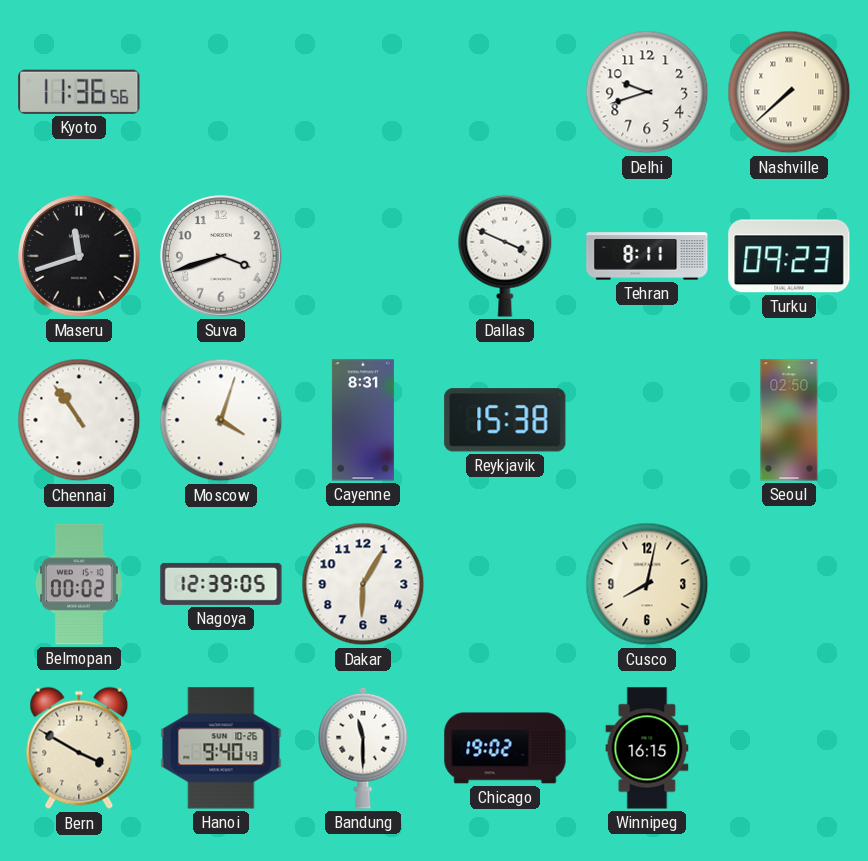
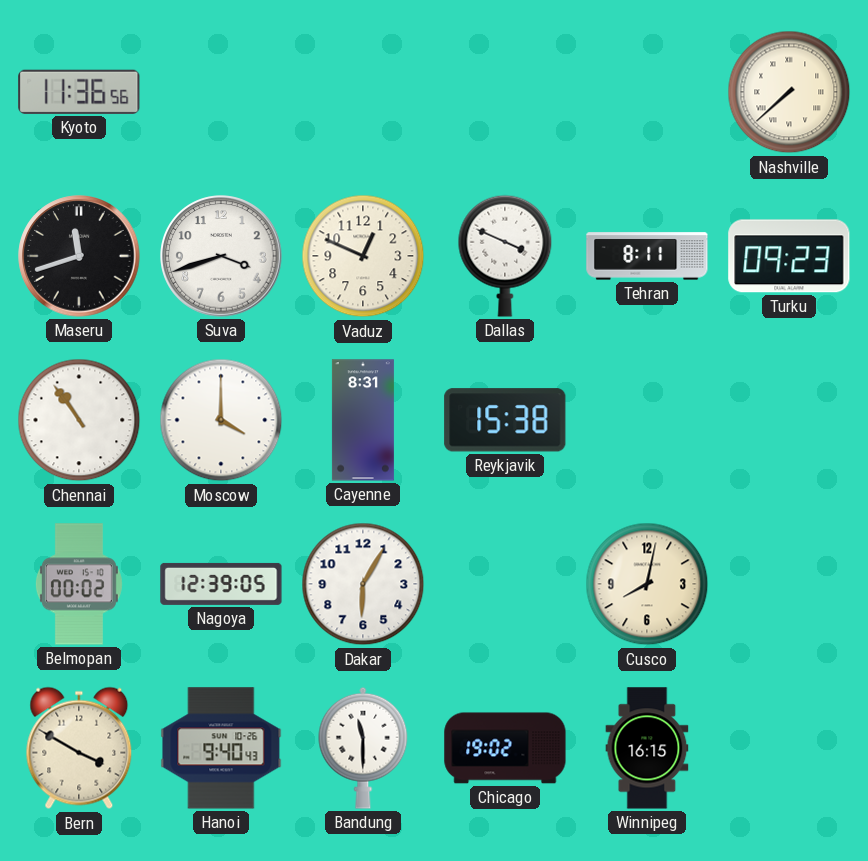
Delhi: 9:42 -> none (647, 92)
Vaduz: none -> 12:49 (363, 256)
Moscow: 4:03 -> 4:00 (221, 420)
Seoul: 02:50 -> none (789, 420)
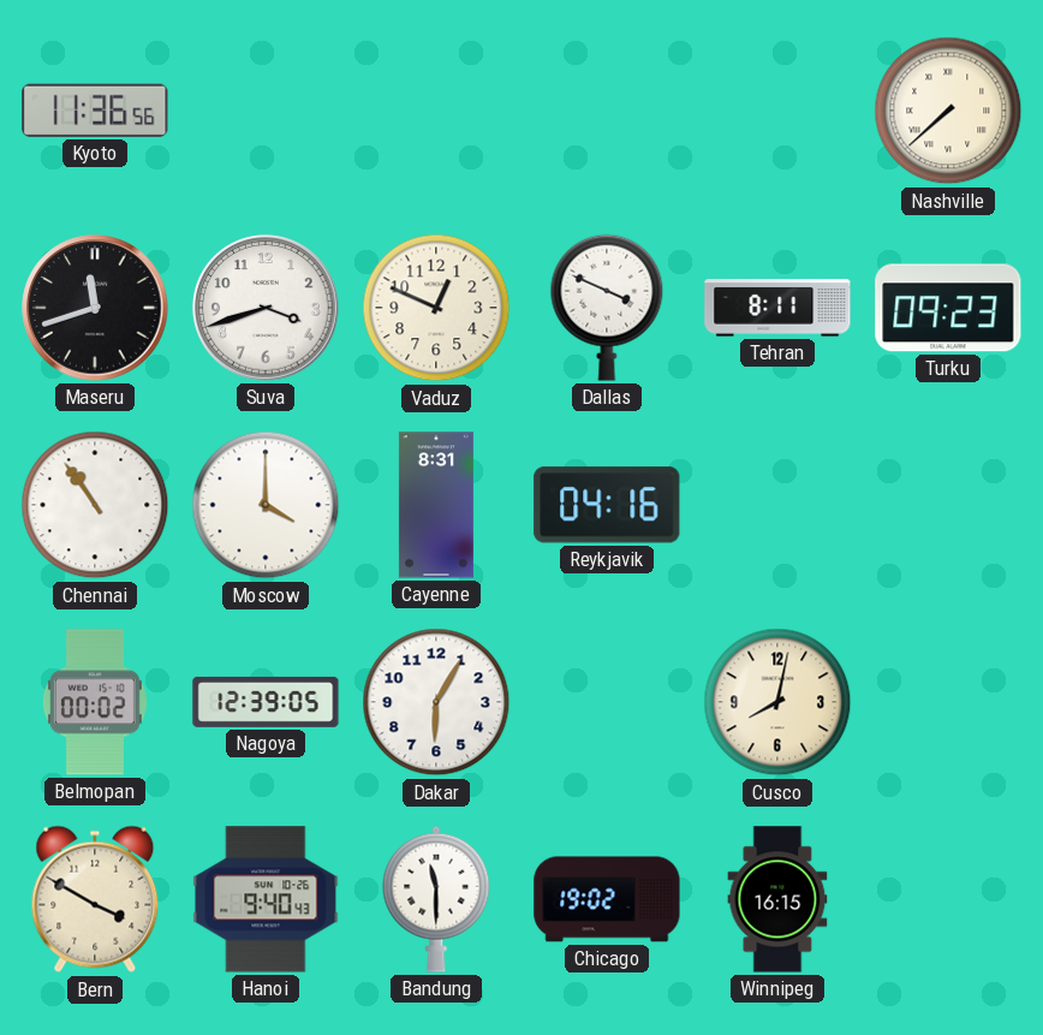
Reykjavik: 15:38 -> 04:16 (607, 505)
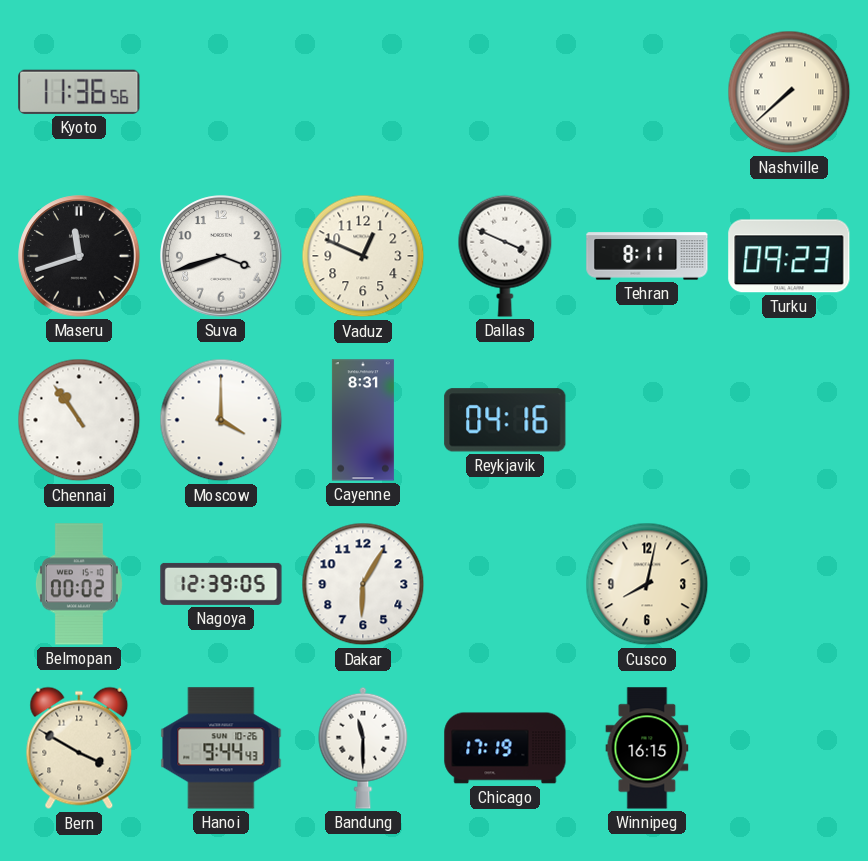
Hanoi: 9:40 -> 9:44 (221, 748)
Chicago: 19:02 -> 17:19 (505, 748)
